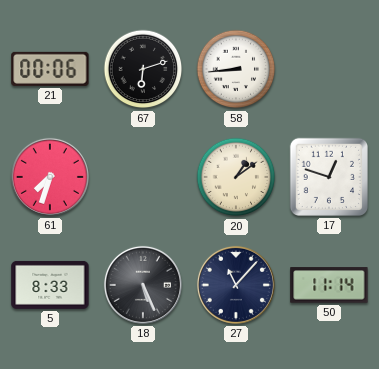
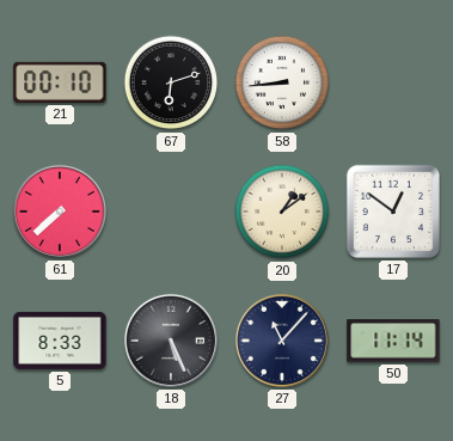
21: 00:06 -> 00:10 (60, 82)
61: 7:33 -> 7:38 (60, 212)
17: 12:48 -> 12:51 (393, 212)
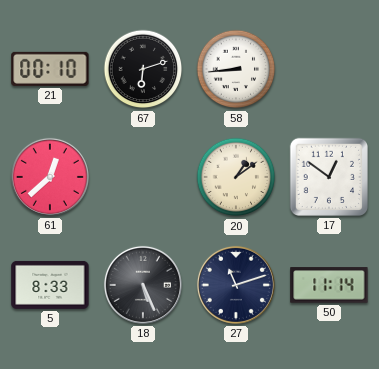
61: 7:38 -> 12:38 (50, 177)
27: 11:07 -> 11:12 (236, 285)
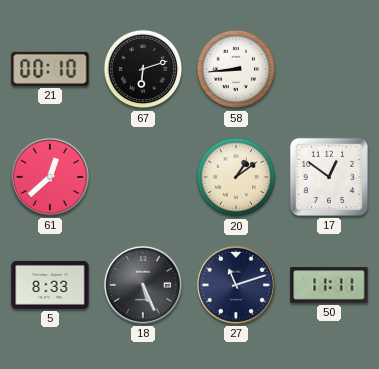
50: 11:14 -> 11:11 (329, 285)
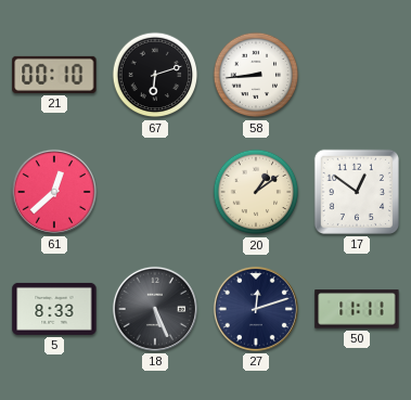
27: 11:12 -> 12:12 (256, 309)
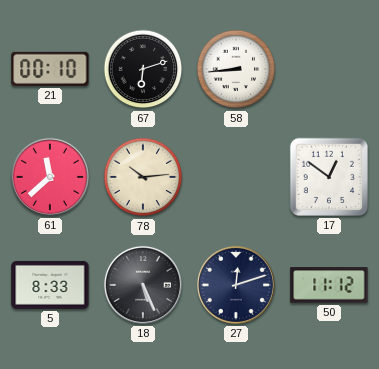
61: 12:38 -> 11:38 (50, 177)
78: none -> 10:14 (143, 177)
20: 1:09 -> none (256, 192)
50: 11:11 -> 11:12 (329, 285)
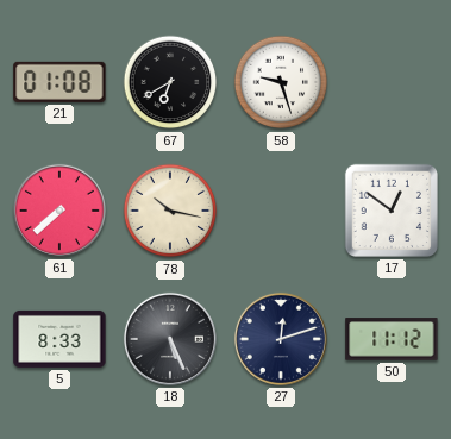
21: 00:10 -> 01:08 (59, 82)
67: 6:12 -> 6:40 (170, 82)
58: 8:44 -> 9:27 (281, 82)
61: 11:38 -> 7:38 (59, 211)
78: 10:14 -> 10:17 (170, 211)
